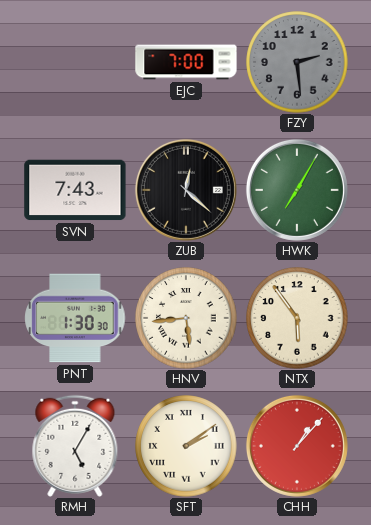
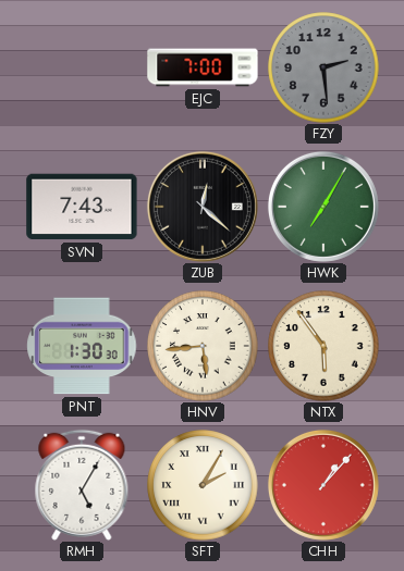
SFT: 2:09 -> 2:05 (203, 485)
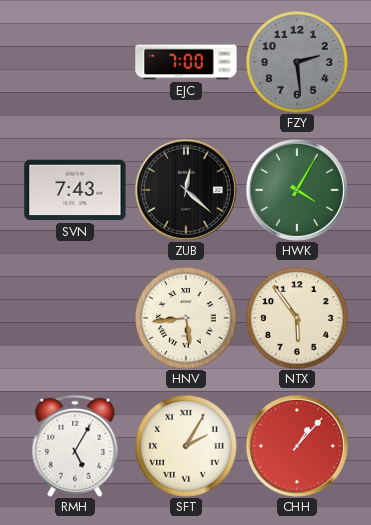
HWK: 7:05 -> 4:05 (297, 190)
PNT: 1:30 -> none (82, 346)
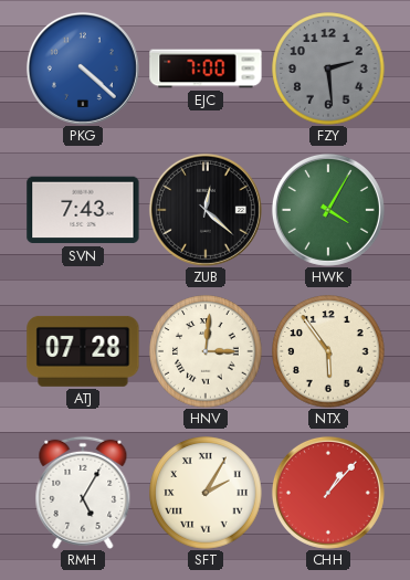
PKG: none -> 4:22 (83, 68)
ATJ: none -> 07:28 (83, 351)
HNV: 5:44 -> 3:01 (206, 351)
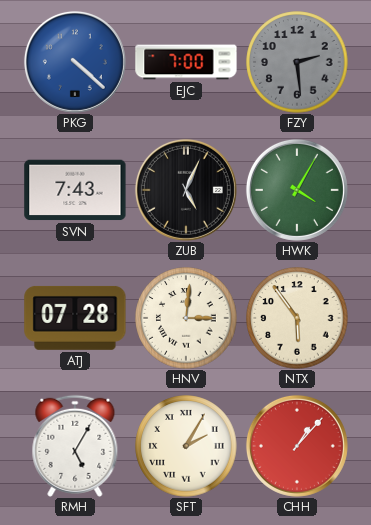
ZUB: 12:22 -> 5:04 (186, 190)
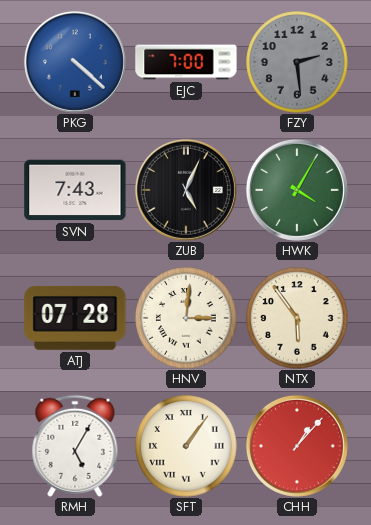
SFT: 2:05 -> 1:06 (186, 446)
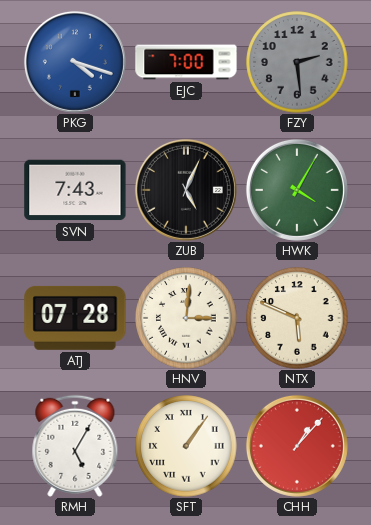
PKG: 4:22 -> 4:18 (75, 62)
NTX: 5:54 -> 5:49 (297, 318)
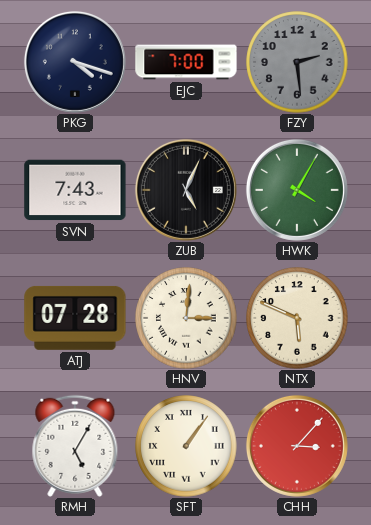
PKG dial: blue -> navy (75, 62)
CHH: 1:07 -> 3:07 (297, 446)
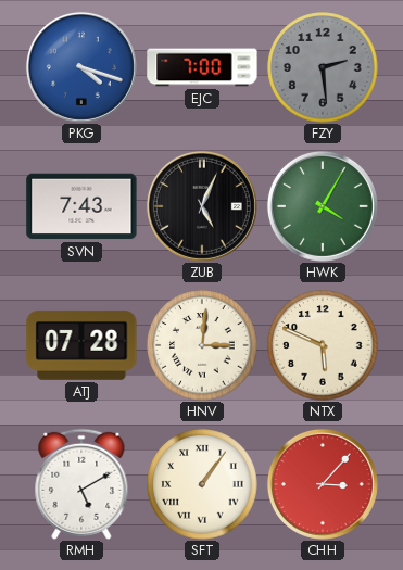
PKG dial: navy -> blue (81, 67)
RMH: 5:05 -> 5:10 (81, 484)
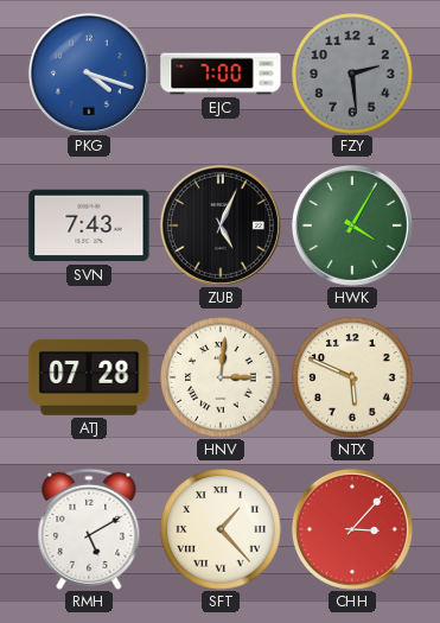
SFT: 1:06 -> 1:23 (221, 529)
